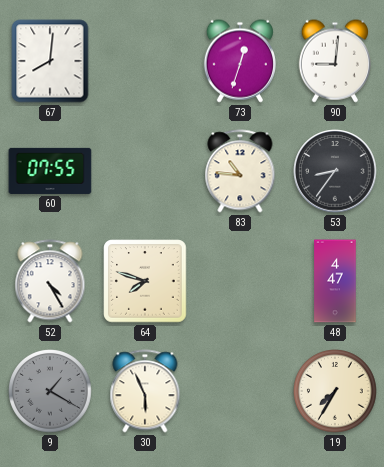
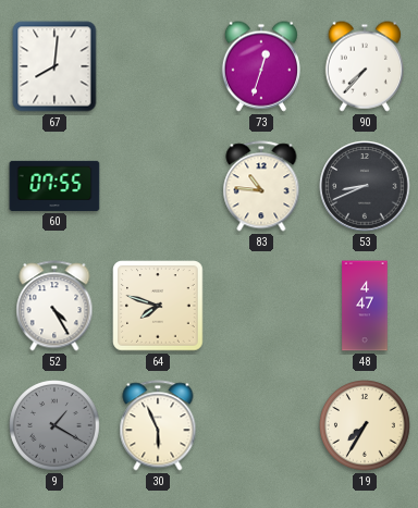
90: 9:01 -> 7:37 (365, 66)
53: 8:36 -> 8:41 (365, 186)
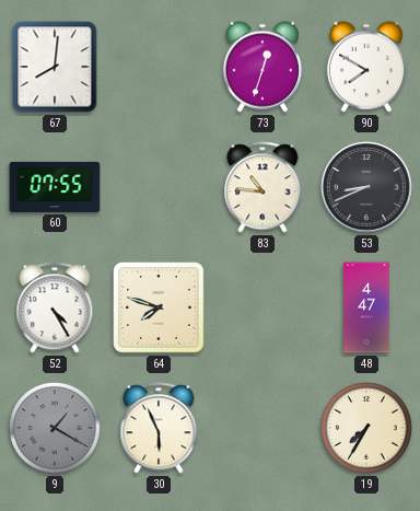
90: 7:37 -> 7:50 (366, 67)
